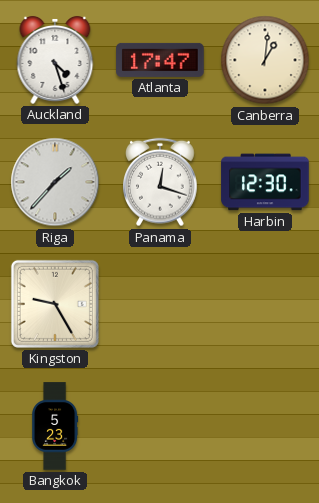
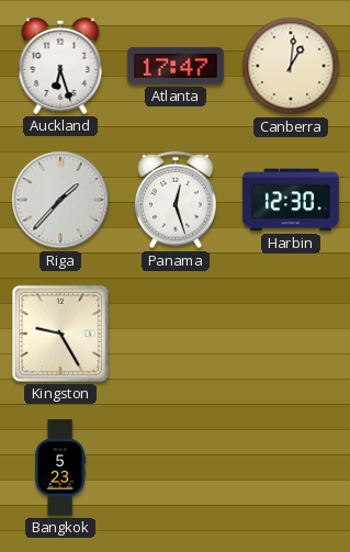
Auckland: 4:27 -> 6:27 (60, 66)
Panama: 12:18 -> 12:27 (177, 200)
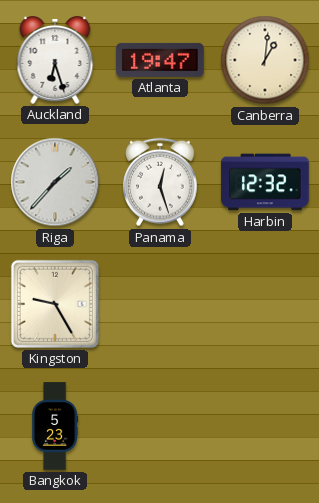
Atlanta: 17:47 -> 19:47 (160, 60)
Harbin: 12:30 -> 12:32 (265, 182)
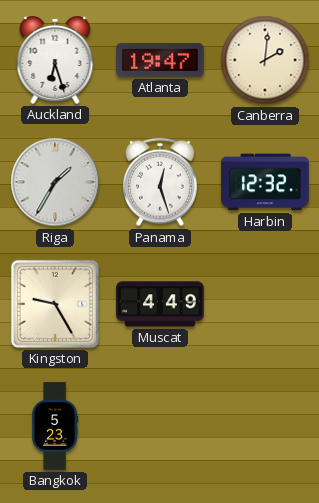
Canberra: 1:01 -> 2:01 (265, 60)
Riga: 1:37 -> 1:35 (55, 182)
Muscat: none -> 4:49 (160, 304)
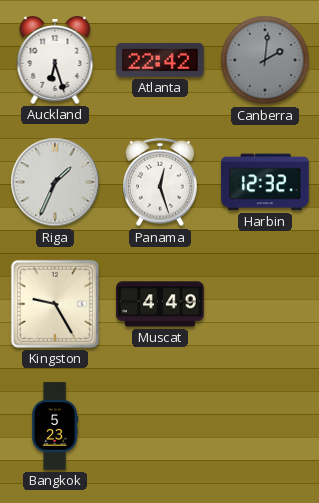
Atlanta: 19:47 -> 22:42 (160, 60)
Canberra dial: cream -> grey (265, 60)
Riga: 1:35 -> 1:34 (55, 182)
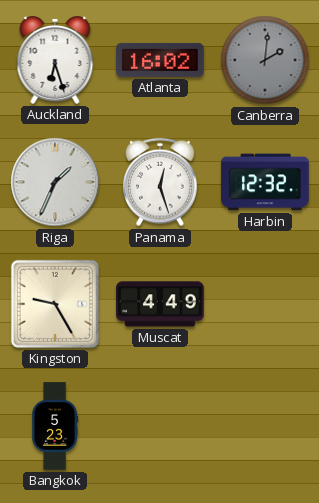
Atlanta: 22:42 -> 16:02 (160, 60)
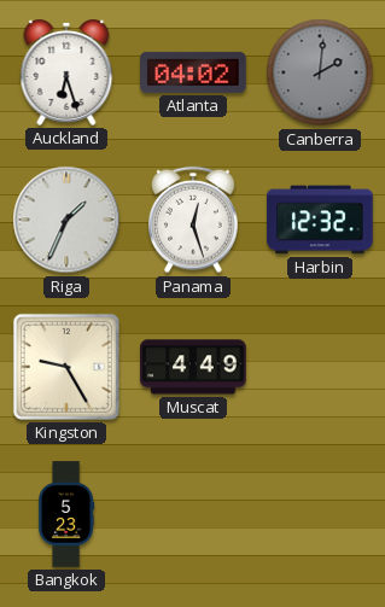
Atlanta: 16:02 -> 04:02 (193, 72)
